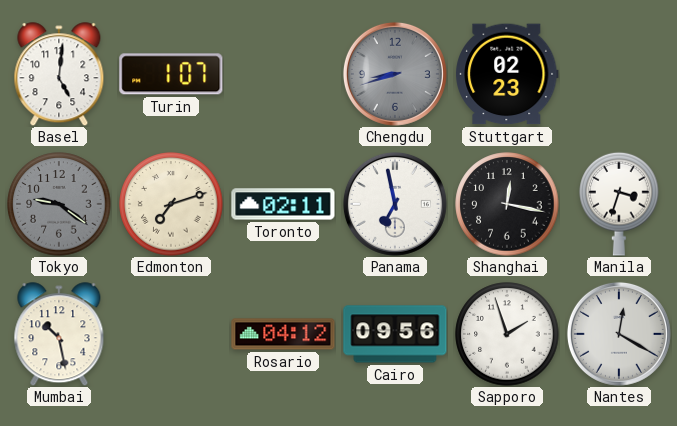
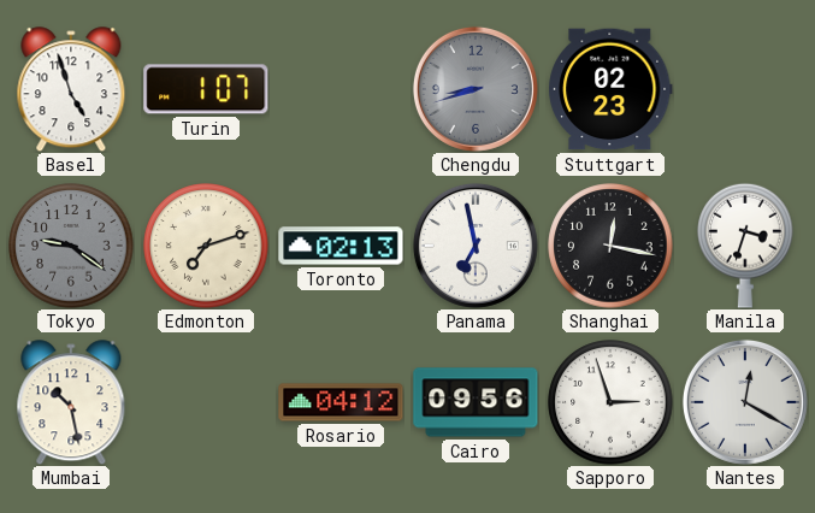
Basel: 5:01 -> 4:57 (71, 89)
Toronto: 02:11 -> 02:13 (341, 246)
Sapporo: 1:57 -> 2:57 (610, 402)
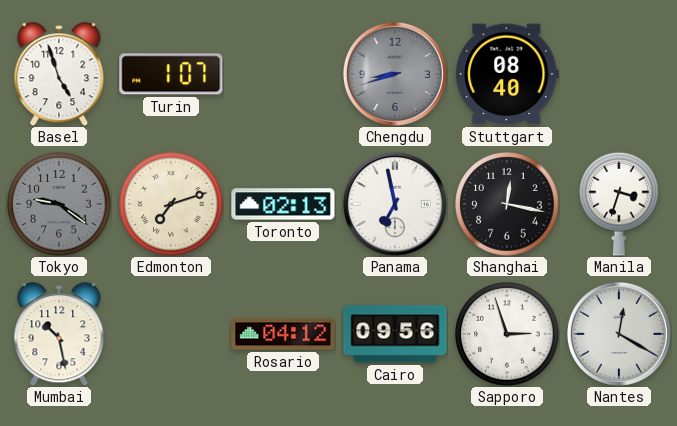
Stuttgart: 02:23 -> 08:40 (507, 74)
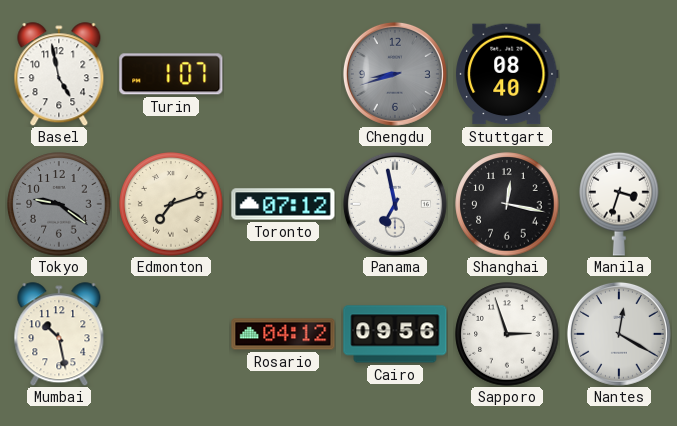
Basel: 4:57 -> 4:58 (59, 74)
Toronto: 02:13 -> 07:12 (283, 204)
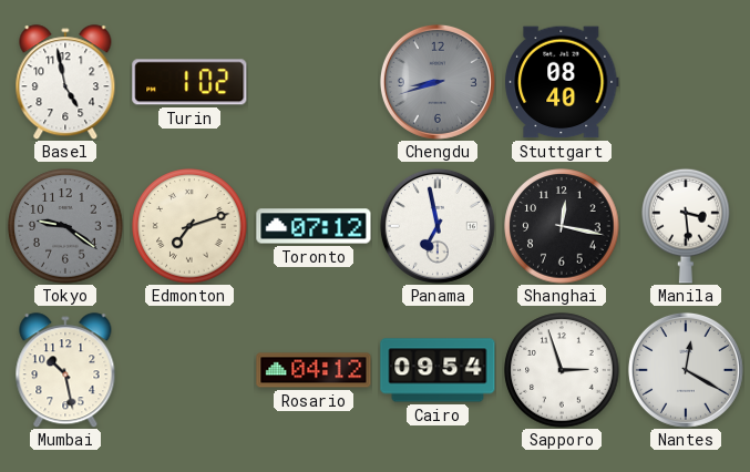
Turin: 1:07 -> 1:02 (189, 82)
Manila: 3:33 -> 3:29 (686, 226)
Cairo: 09:56 -> 09:54 (438, 370)
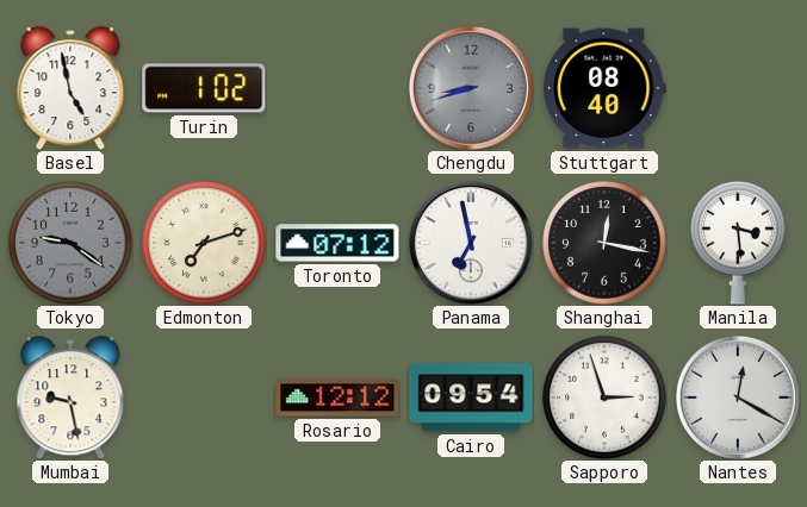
Mumbai: 10:28 -> 9:28 (70, 398)
Rosario: 04:12 -> 12:12 (337, 398)
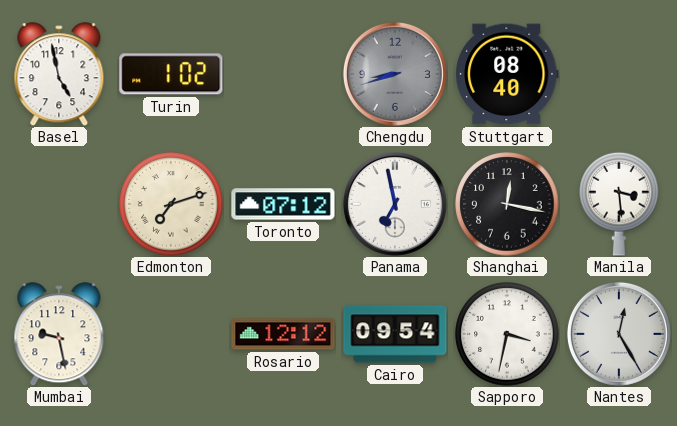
Tokyo: 9:21 -> none (70, 243)
Sapporo: 2:57 -> 3:32 (507, 334)
Nantes: 12:20 -> 12:25 (619, 334)
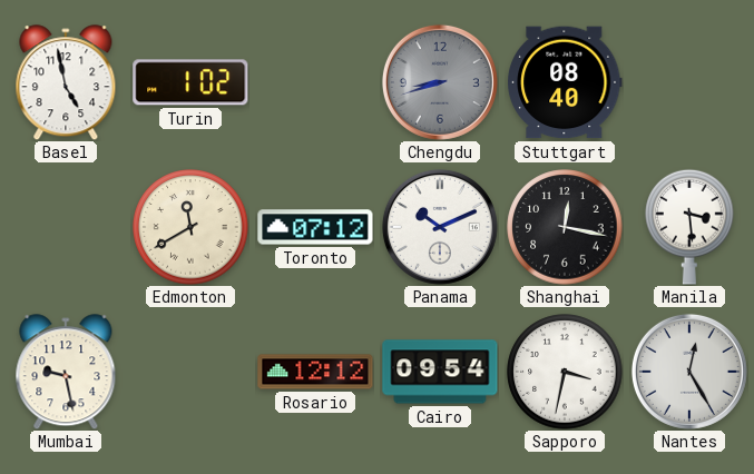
Edmonton: 7:12 -> 11:40 (190, 227)
Panama: 6:58 -> 10:11 (440, 227)
